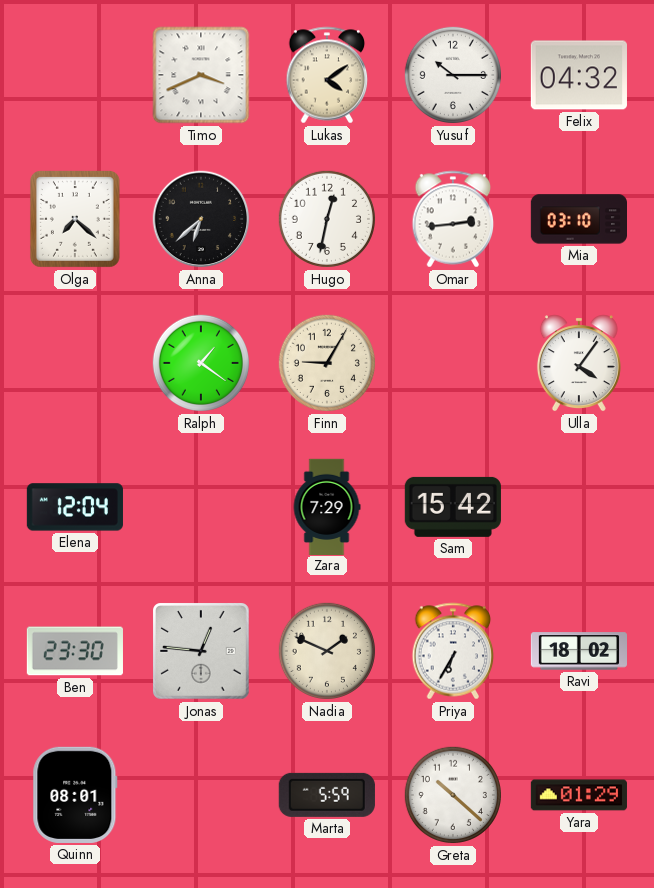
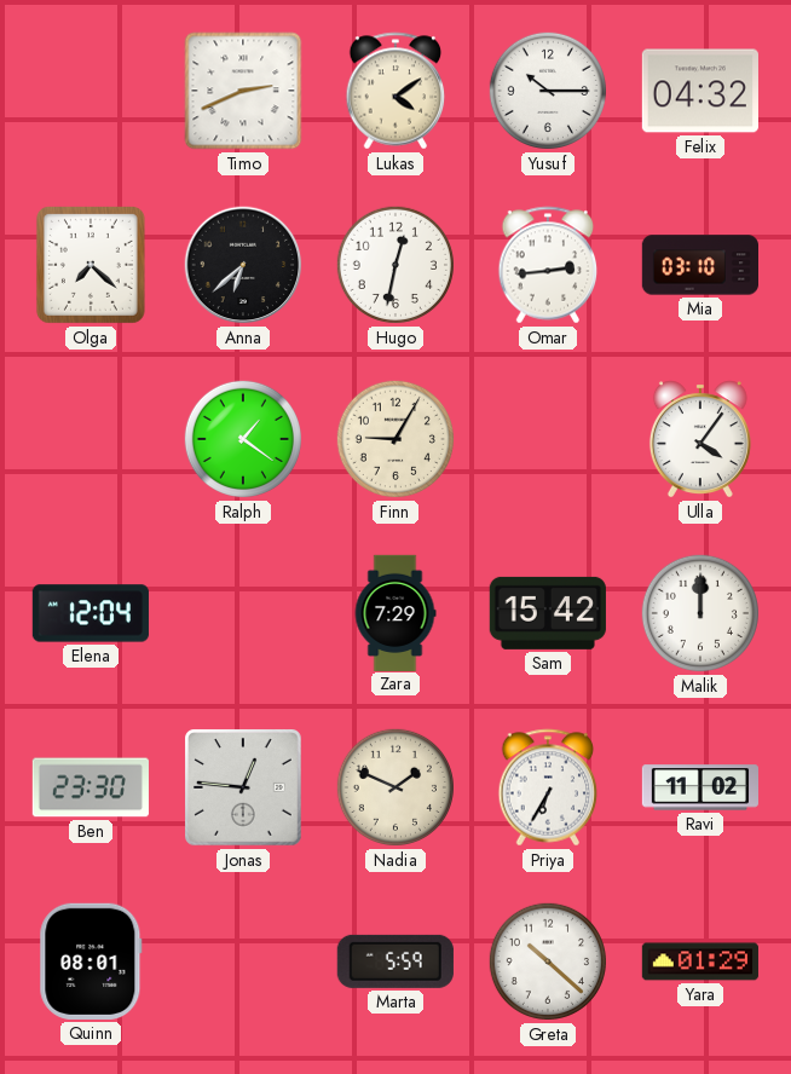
Timo: 3:41 -> 2:41 (243, 91)
Malik: none -> 12:00 (700, 613)
Ravi: 18:02 -> 11:02 (699, 787)
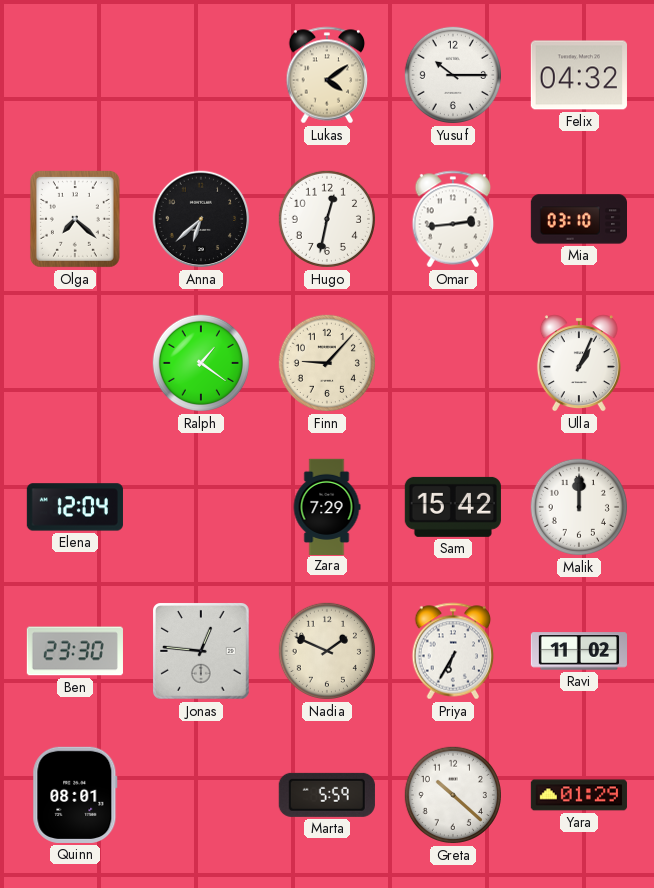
Timo: 2:41 -> none (243, 91)
Finn: 9:05 -> 9:07 (327, 363)
Ulla: 4:06 -> 1:04 (579, 363)
